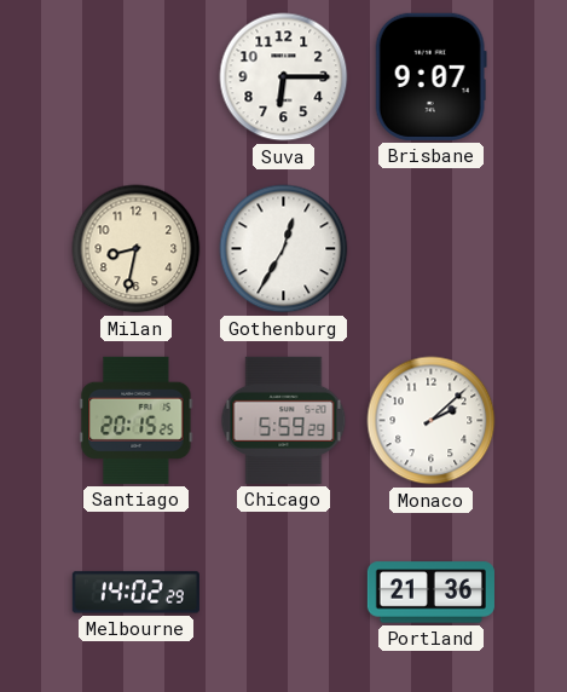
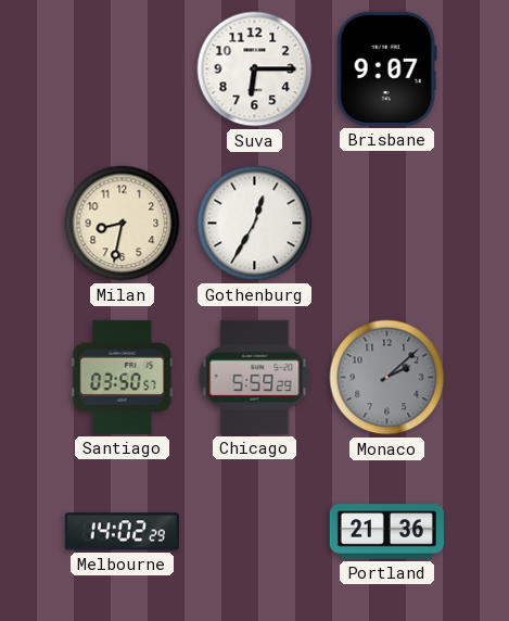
Santiago: 20:15 -> 03:50 (123, 377)
Monaco dial: white -> grey (387, 378)
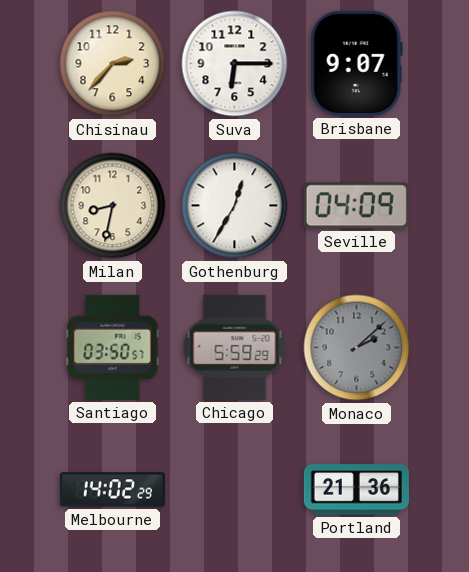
Chisinau: none -> 2:37 (113, 64)
Seville: none -> 04:09 (356, 206)
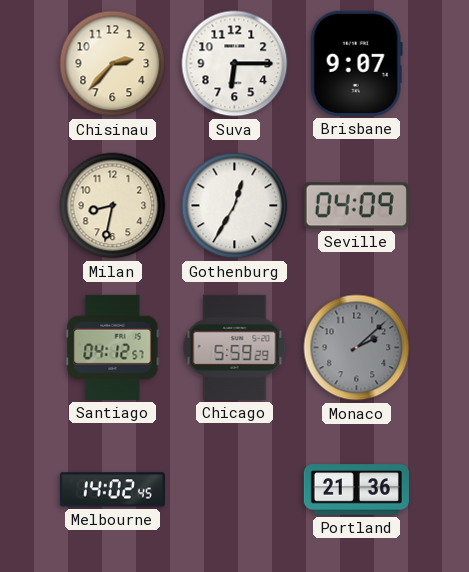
Santiago: 03:50 -> 04:12 (113, 347)
Melbourne: 14:02:29 -> 14:02:45 (112, 490)
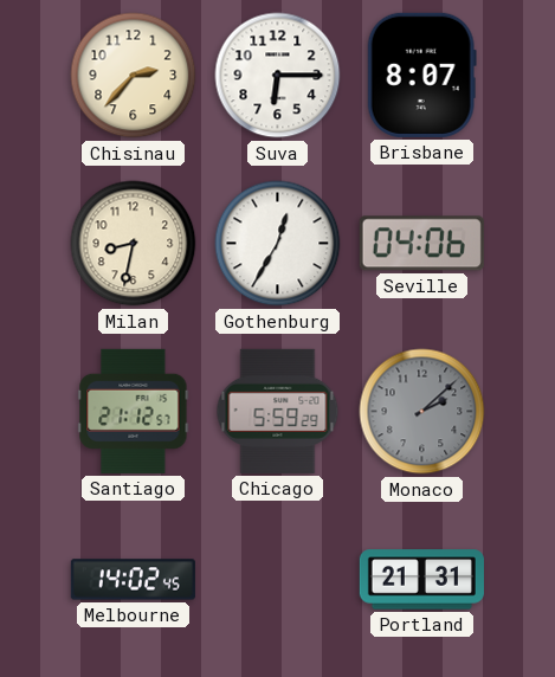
Brisbane: 9:07 -> 8:07 (421, 75)
Seville: 04:09 -> 04:06 (421, 244)
Santiago: 04:12 -> 21:12 (134, 411)
Portland: 21:36 -> 21:31 (421, 580)
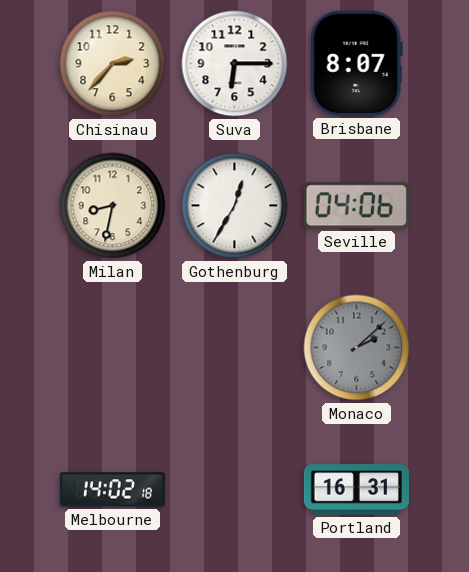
Santiago: 21:12 -> none (134, 411)
Chicago: 5:59 -> none (278, 411)
Melbourne: 14:02:45 -> 14:02:18 (112, 490)
Portland: 21:31 -> 16:31 (356, 490)
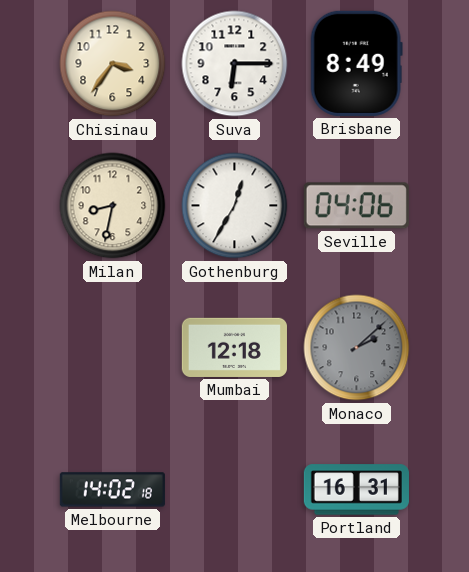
Chisinau: 2:37 -> 3:36 (113, 64)
Brisbane: 8:07 -> 8:49 (356, 63)
Mumbai: none -> 12:18 (234, 347)
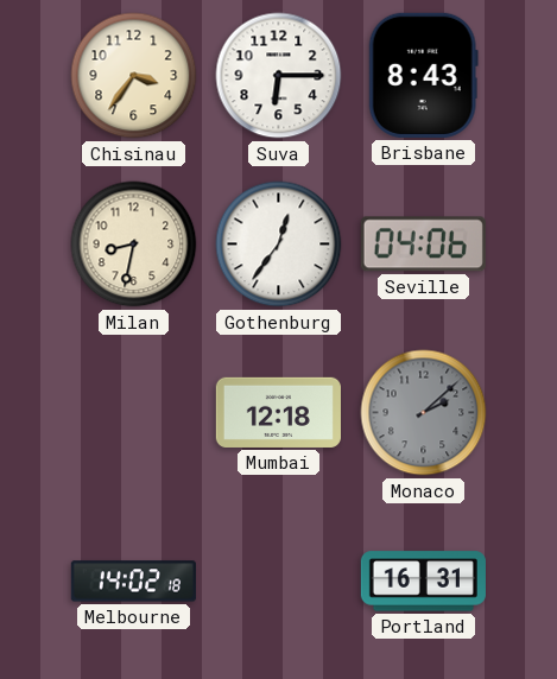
Brisbane: 8:49 -> 8:43 (423, 75)
Gothenburg: 12:35 -> 12:36 (279, 245)
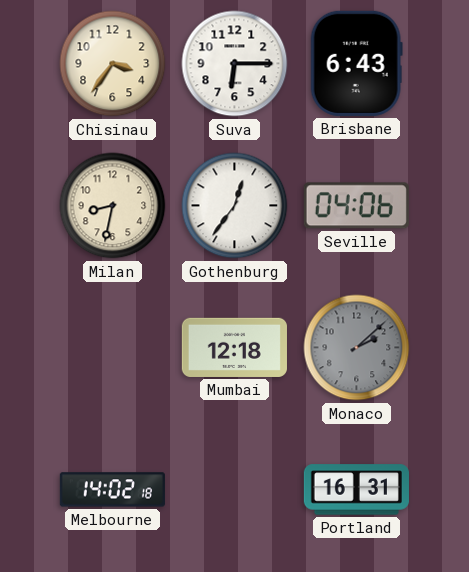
Brisbane: 8:43 -> 6:43 (356, 63)
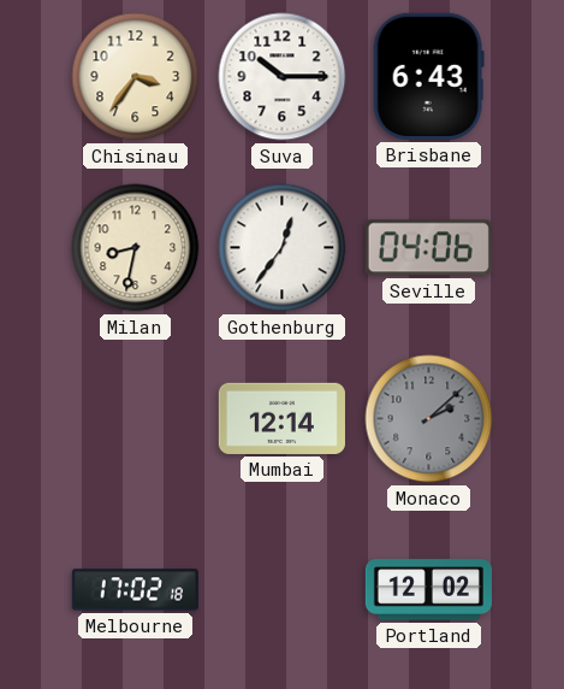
Suva: 6:15 -> 10:15 (283, 77)
Mumbai: 12:18 -> 12:14 (281, 418)
Melbourne: 14:02 -> 17:02 (135, 590)
Portland: 16:31 -> 12:02 (428, 590)
